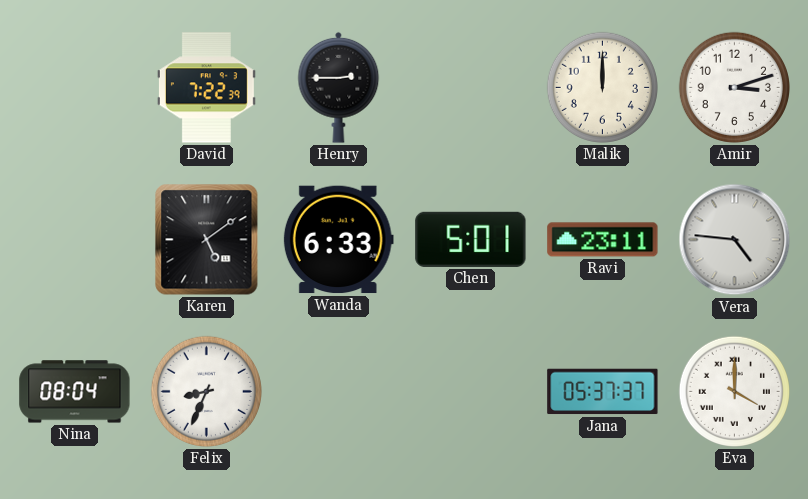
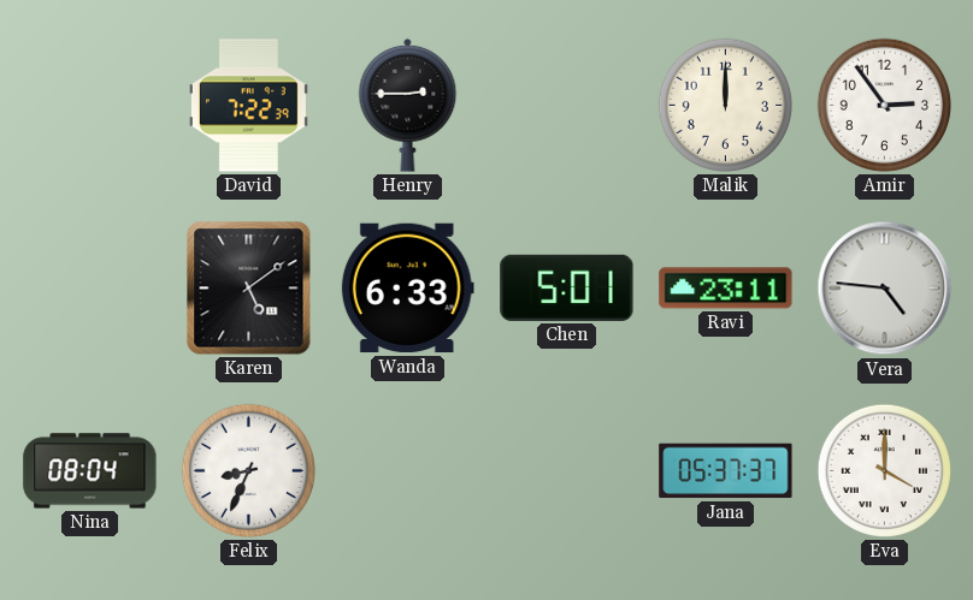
Amir: 3:12 -> 2:54 (884, 105)
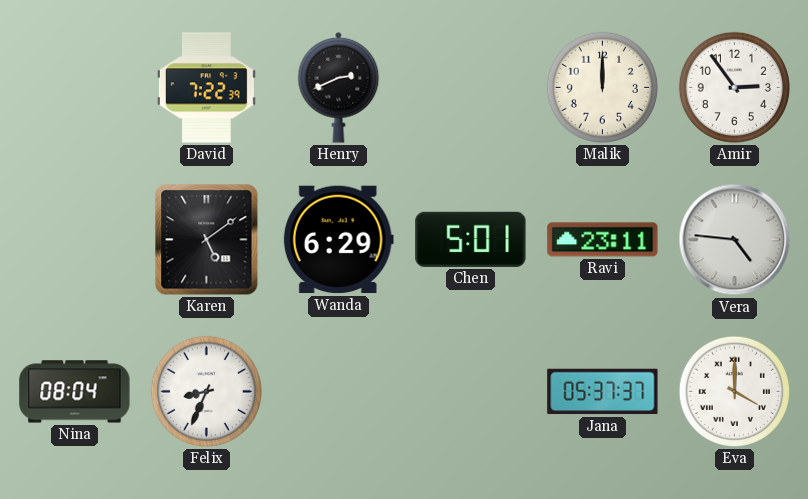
Henry: 2:45 -> 2:41 (339, 87)
Wanda: 6:33 -> 6:29 (338, 240)
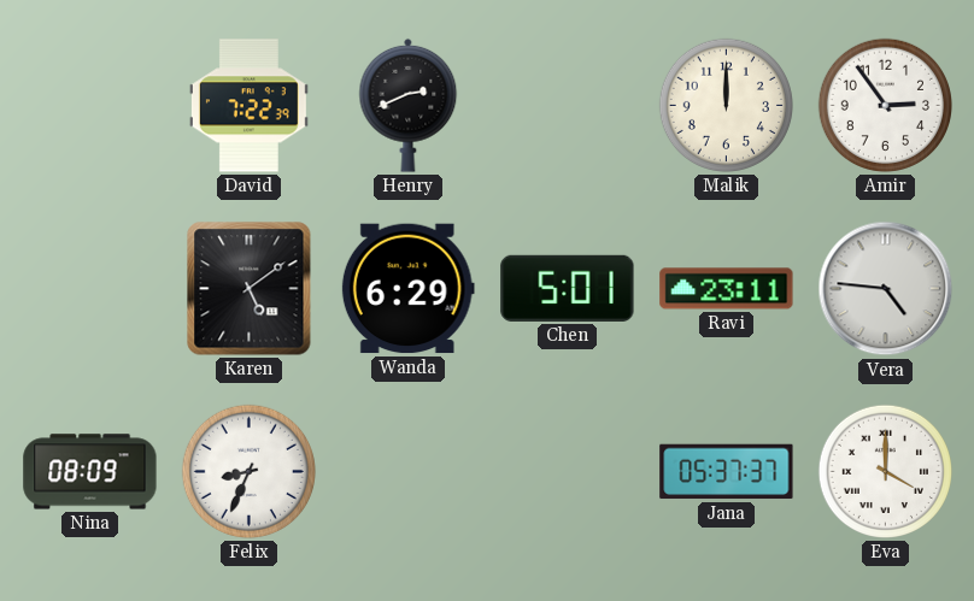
Nina: 08:04 -> 08:09 (90, 472)
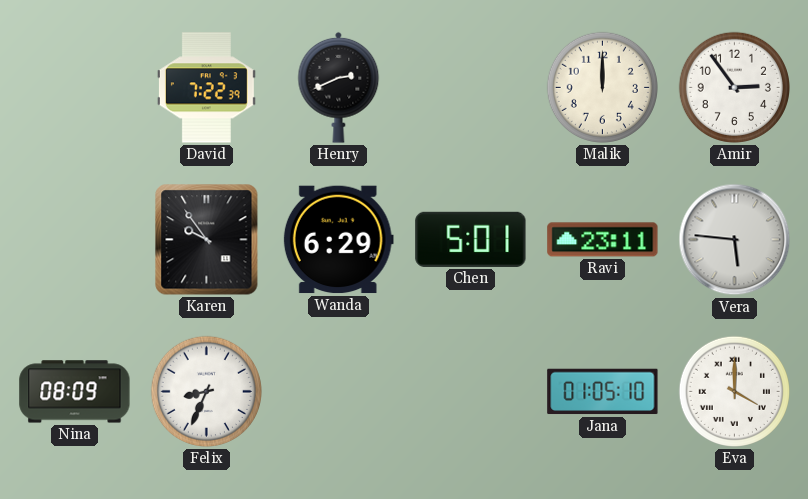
Karen: 5:09 -> 9:54 (207, 240)
Vera: 4:46 -> 5:46 (735, 240)
Jana: 05:37 -> 01:05 (603, 392)
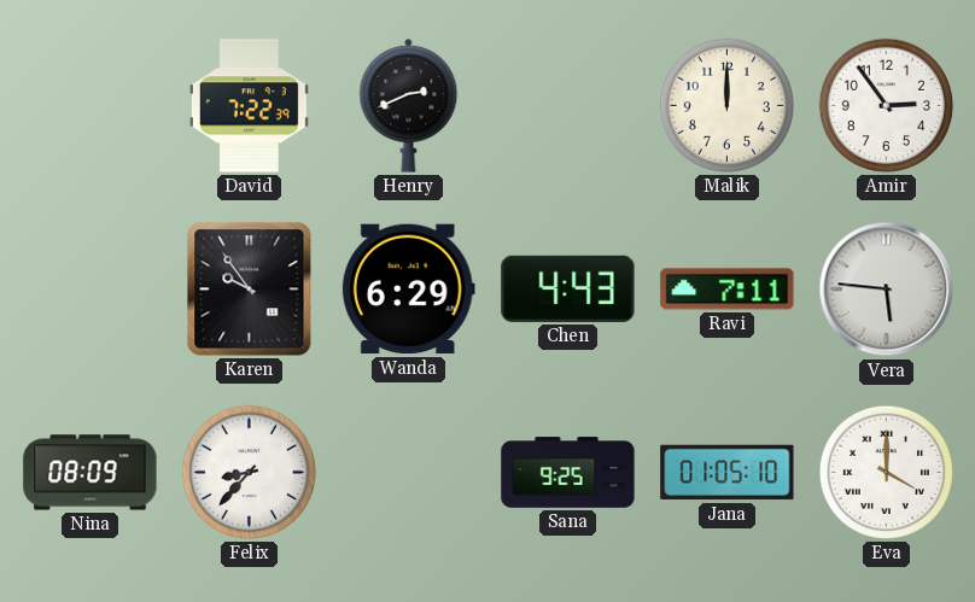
Chen: 5:01 -> 4:43 (568, 288)
Ravi: 23:11 -> 7:11 (728, 290)
Felix: 8:34 -> 8:37 (249, 472)
Sana: none -> 9:25 (568, 473)
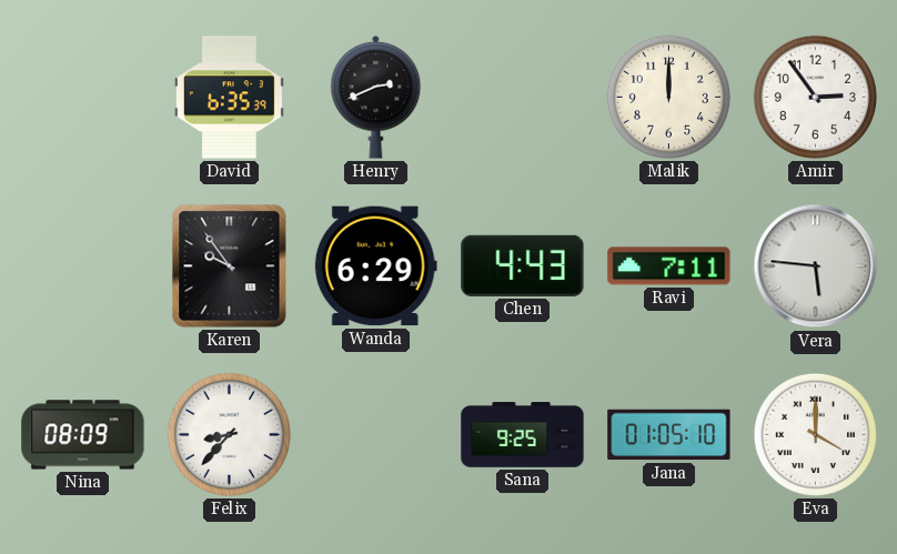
David: 7:22 -> 6:35 (229, 98)
